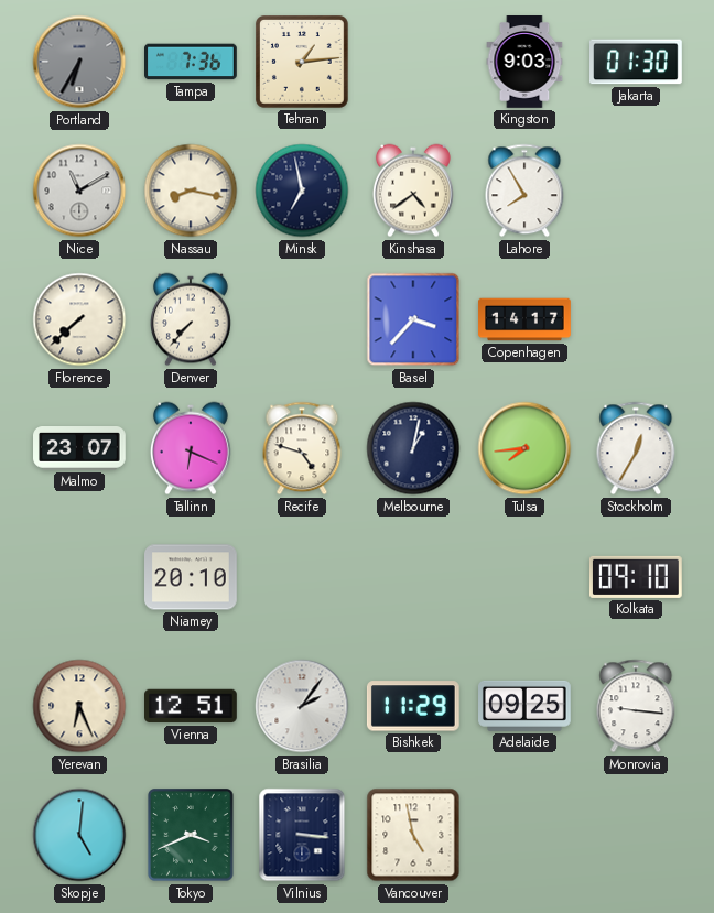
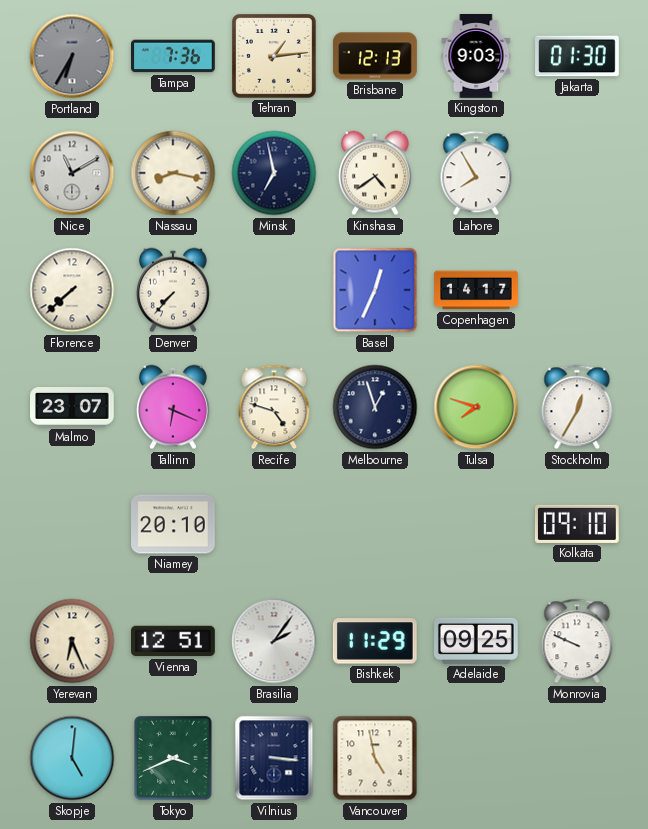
Brisbane: none -> 12:13 (375, 56)
Basel: 3:37 -> 12:34 (375, 290)
Melbourne: 1:02 -> 12:57 (375, 407)
Tulsa: 7:44 -> 7:48 (476, 407)
Monrovia: 9:16 -> 9:49 (577, 641)
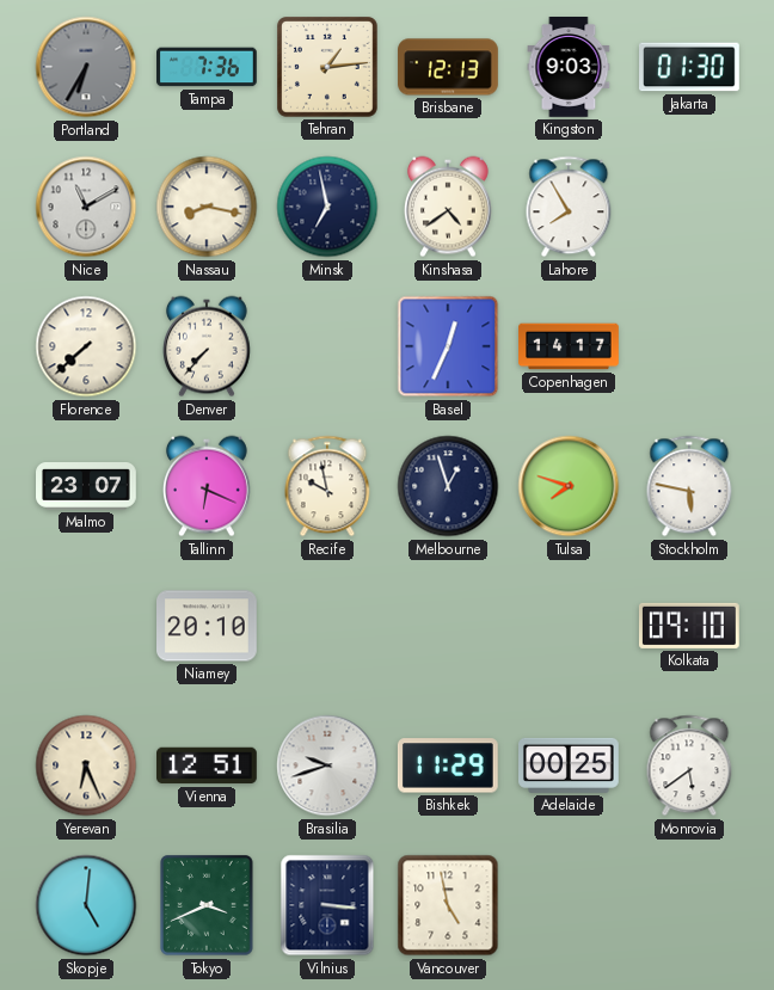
Recife: 4:48 -> 9:58 (327, 486)
Stockholm: 12:35 -> 5:47 (689, 486)
Brasilia: 2:06 -> 9:42 (327, 765)
Adelaide: 09:25 -> 00:25 (570, 765)
Monrovia: 9:49 -> 5:39 (689, 765)
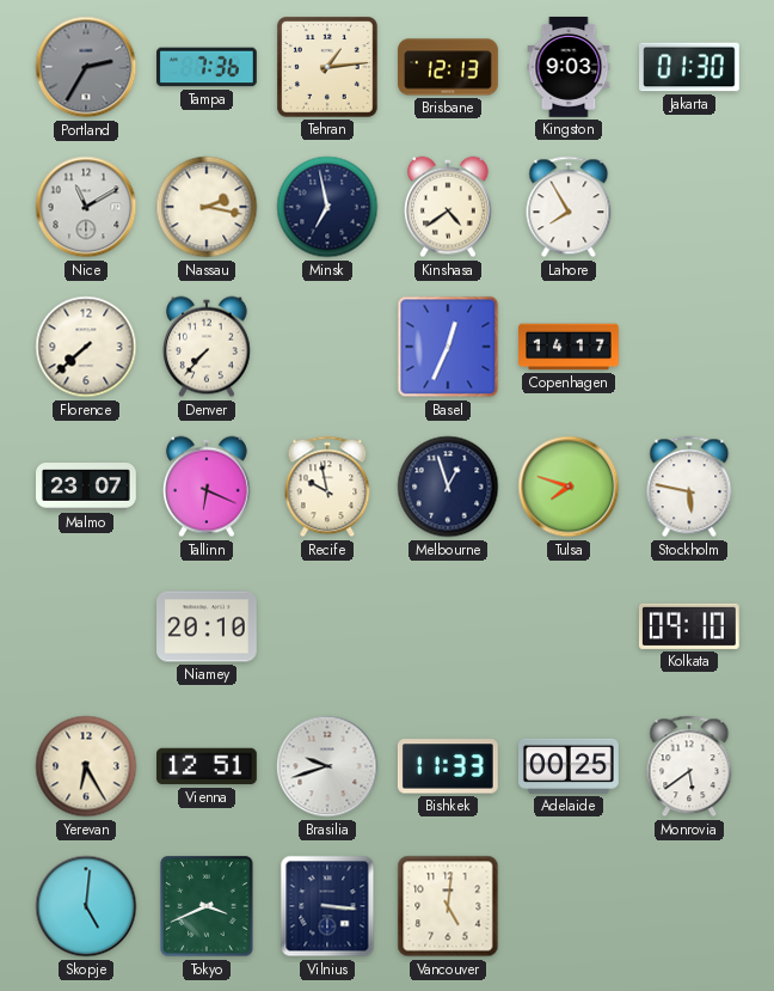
Portland: 6:35 -> 2:35 (86, 67)
Nassau: 8:17 -> 2:17 (207, 207)
Yerevan: 6:26 -> 6:25 (86, 766)
Bishkek: 11:29 -> 11:33 (448, 766)
Vancouver: 4:58 -> 5:01 (448, 906)
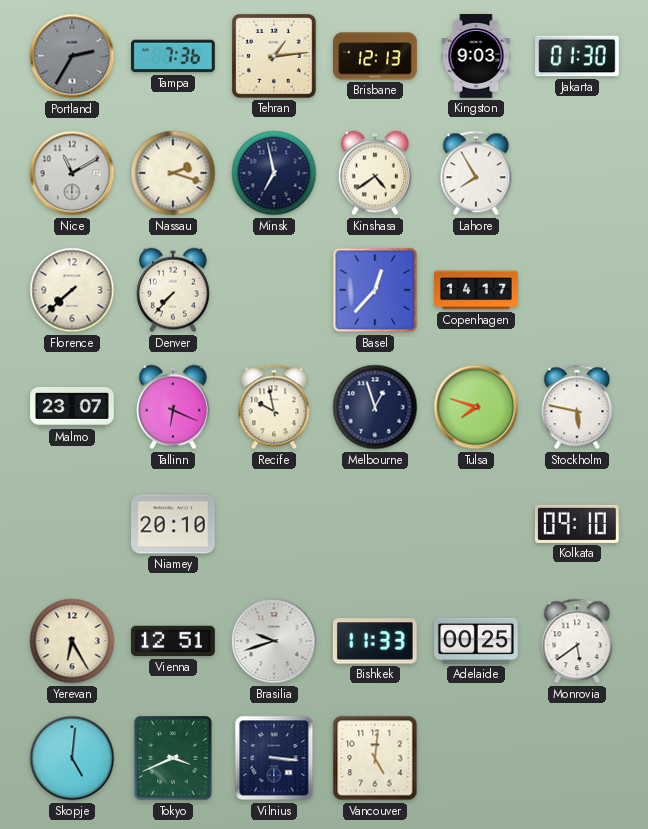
Nassau: 2:17 -> 2:18 (173, 173)
Basel: 12:34 -> 12:37 (375, 290)
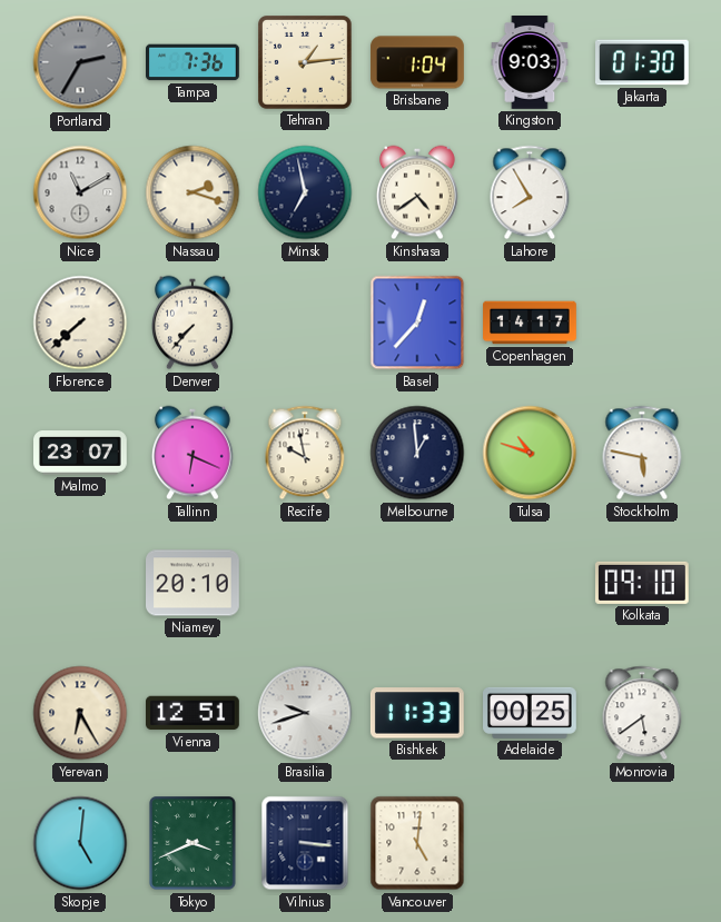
Brisbane: 12:13 -> 1:04 (417, 62)
Melbourne: 12:57 -> 12:59 (417, 453)
Tulsa: 7:48 -> 10:48 (530, 453)
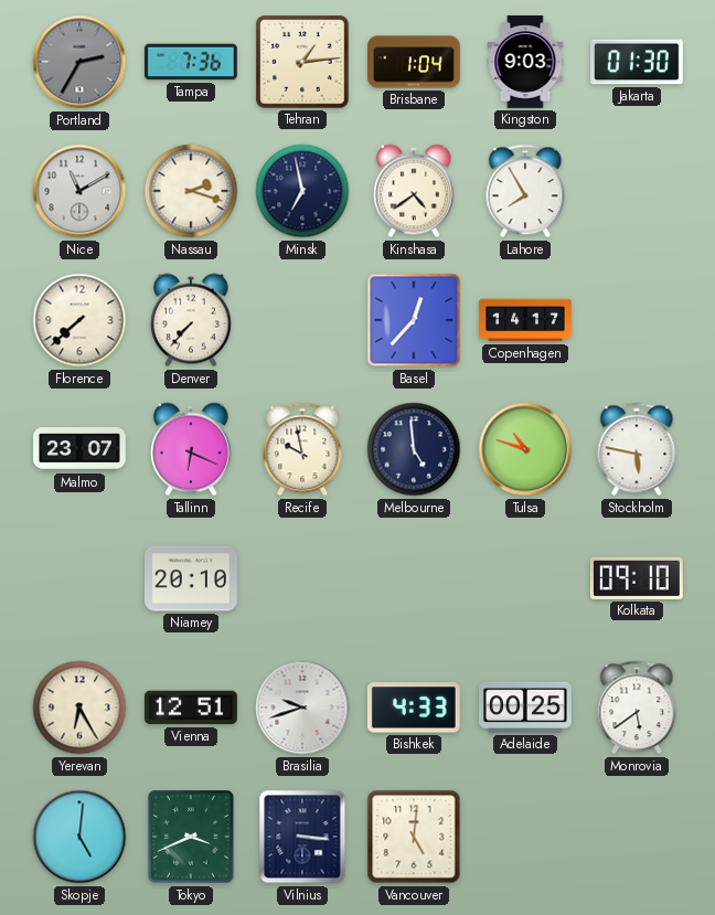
Melbourne: 12:59 -> 4:59 (414, 449)
Bishkek: 11:33 -> 4:33 (414, 707)
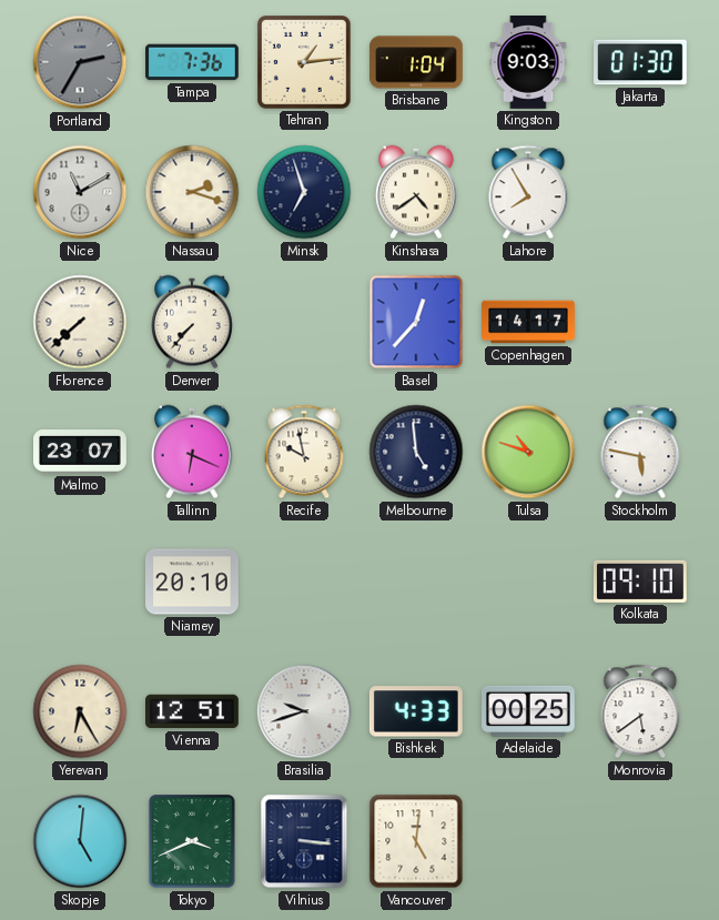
Minsk: 6:58 -> 6:57 (304, 192)
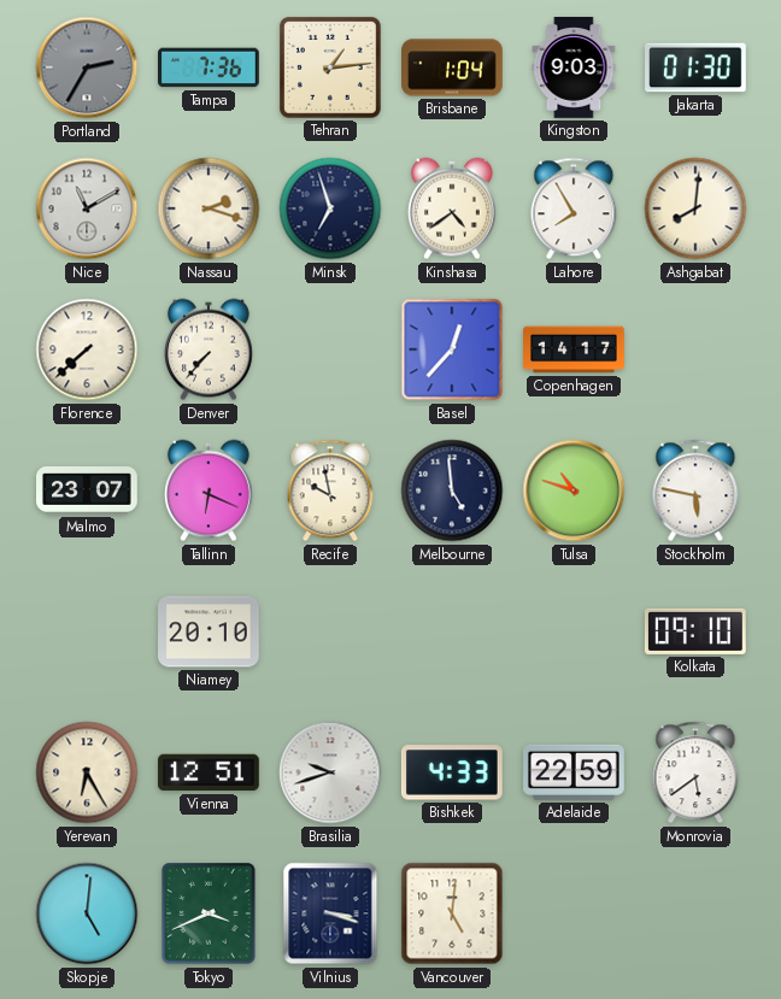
Ashgabat: none -> 8:01 (695, 208)
Adelaide: 00:25 -> 22:59 (575, 772)
Vilnius: 3:16 -> 3:18 (330, 913)
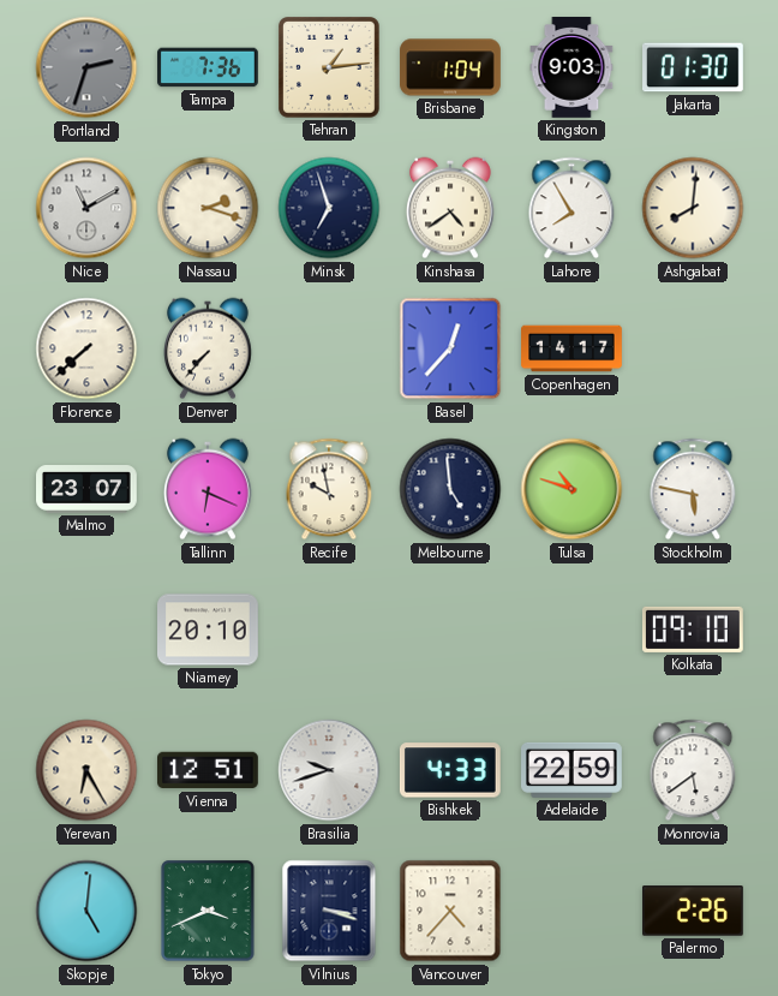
Portland: 2:35 -> 2:33 (86, 67)
Vancouver: 5:01 -> 4:37 (450, 911)
Palermo: none -> 2:26 (694, 911)
